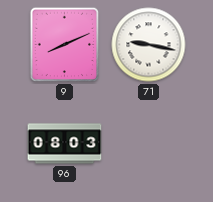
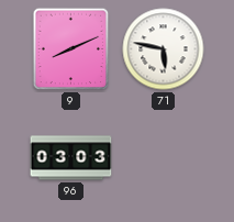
71: 9:17 -> 5:47 (164, 49)
96: 08:03 -> 03:03 (71, 158)
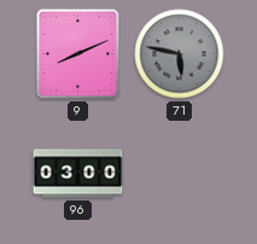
71 dial: white -> grey (180, 54)
96: 03:03 -> 03:00 (78, 174)
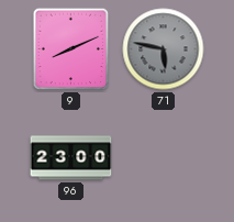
96: 03:00 -> 23:00 (71, 158)
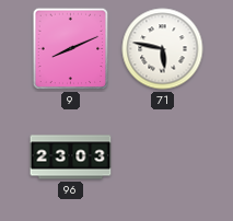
71 dial: grey -> white (163, 49)
96: 23:00 -> 23:03 (71, 158)
